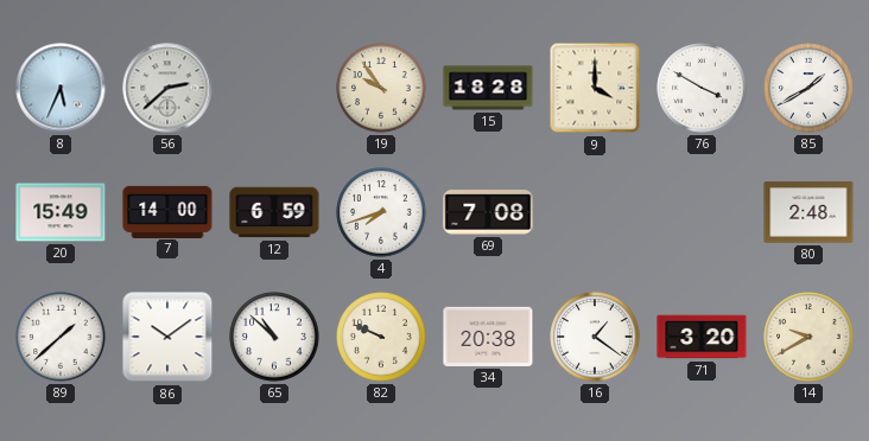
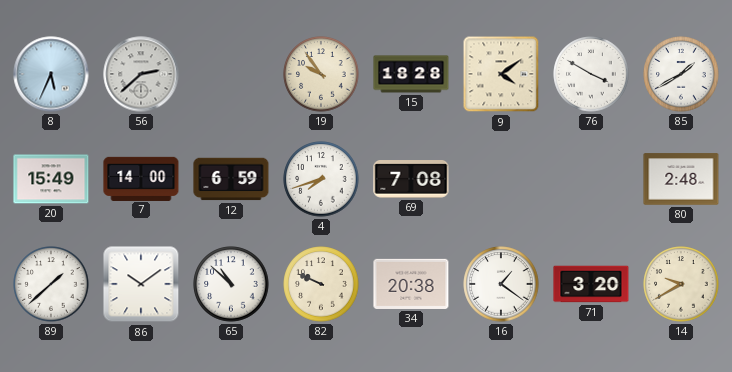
9: 4:00 -> 4:09 (501, 74)
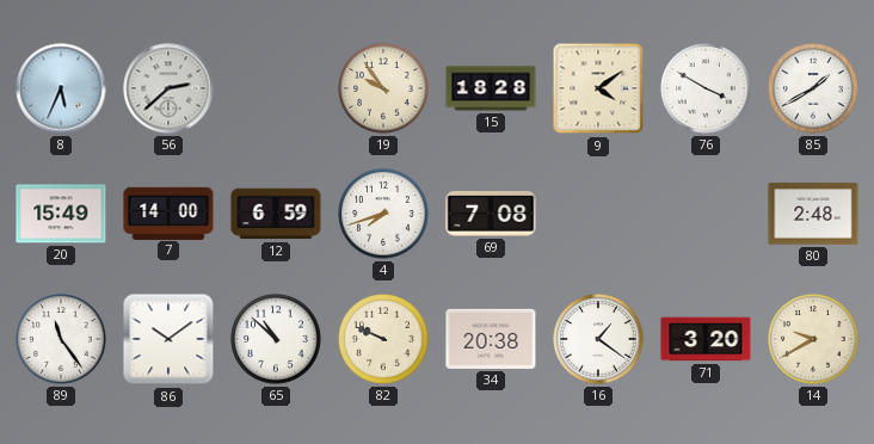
89: 1:38 -> 11:24 (61, 339)
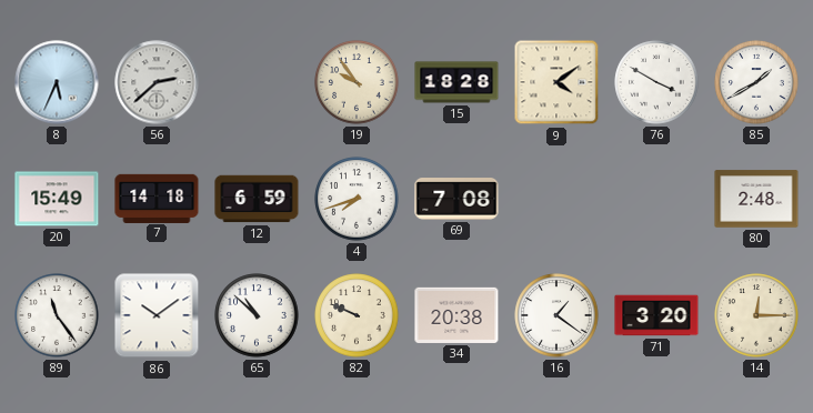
7: 14:00 -> 14:18 (157, 198)
14: 9:40 -> 12:15 (756, 315)
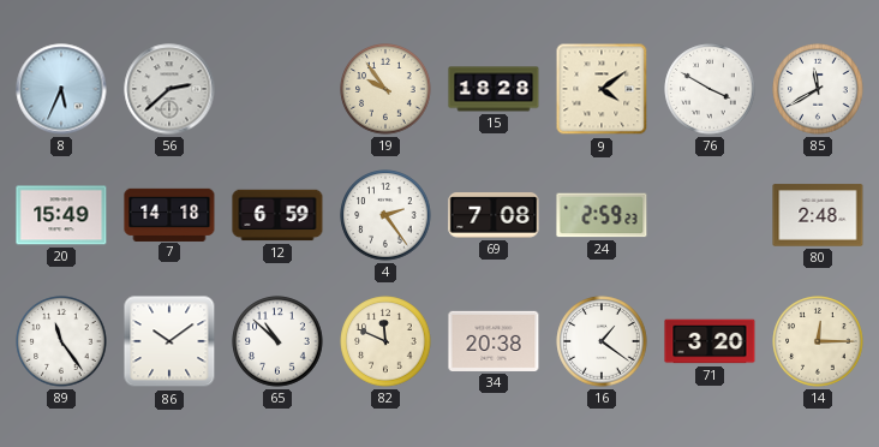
85: 1:40 -> 11:40 (818, 89)
4: 7:42 -> 2:24 (385, 215)
24: none -> 2:59 (602, 215)
82: 9:49 -> 11:49 (385, 341)
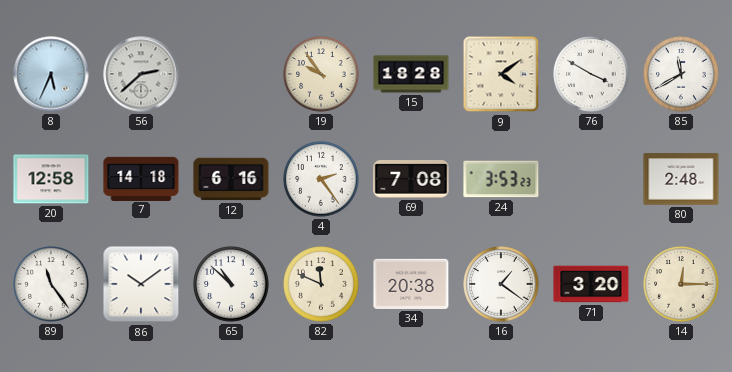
20: 15:49 -> 12:58 (51, 179)
12: 6:59 -> 6:16 (231, 179)
24: 2:59 -> 3:53 (501, 179)
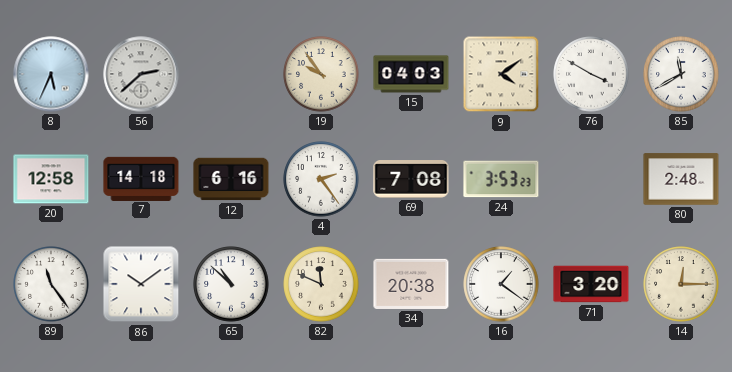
15: 18:28 -> 04:03 (411, 74)
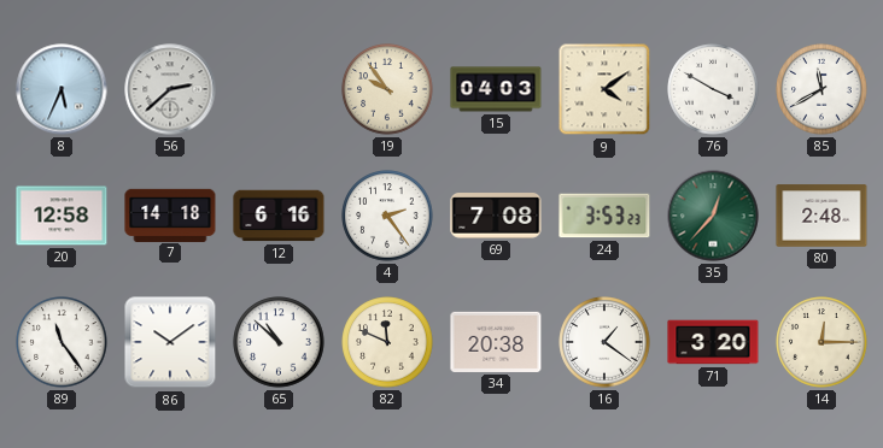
35: none -> 12:37 (713, 216)
